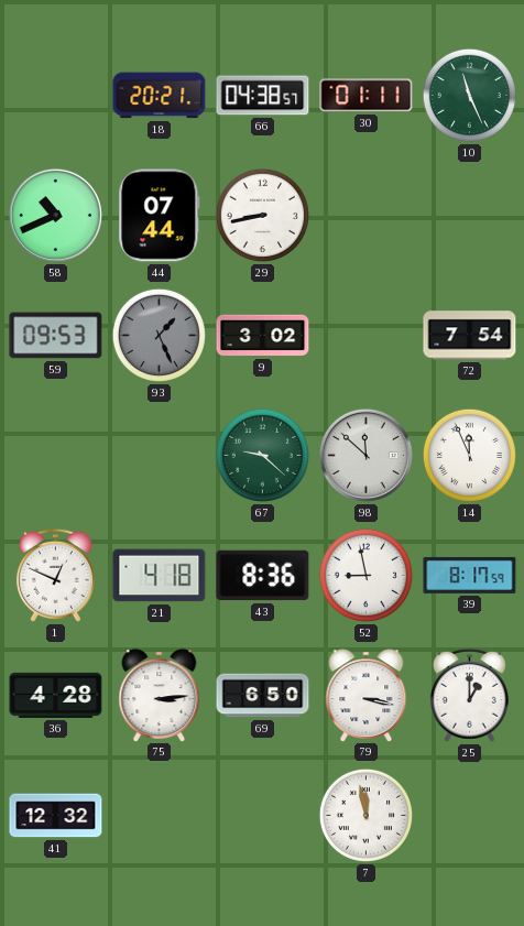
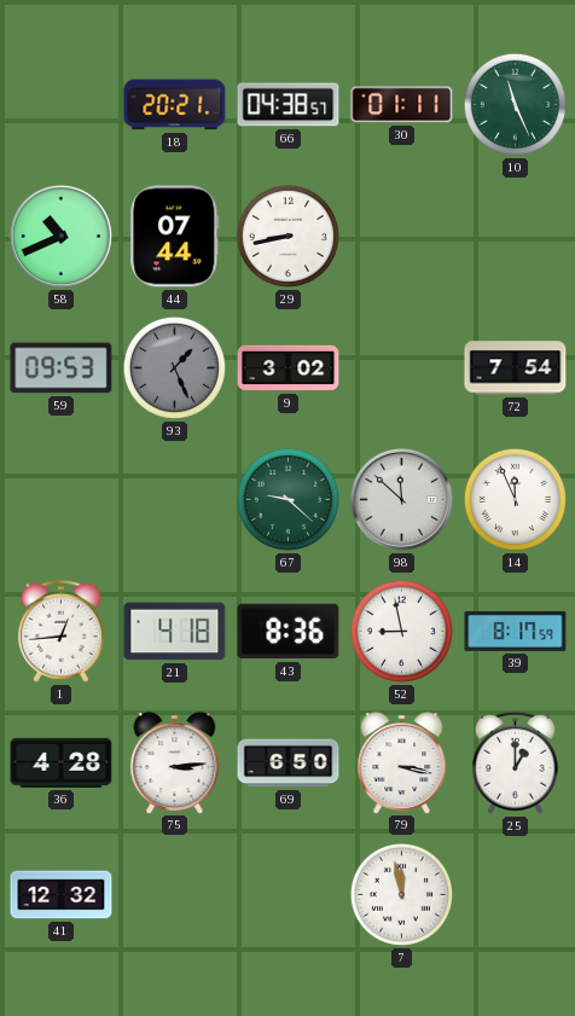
1: 12:49 -> 12:44 (60, 631)
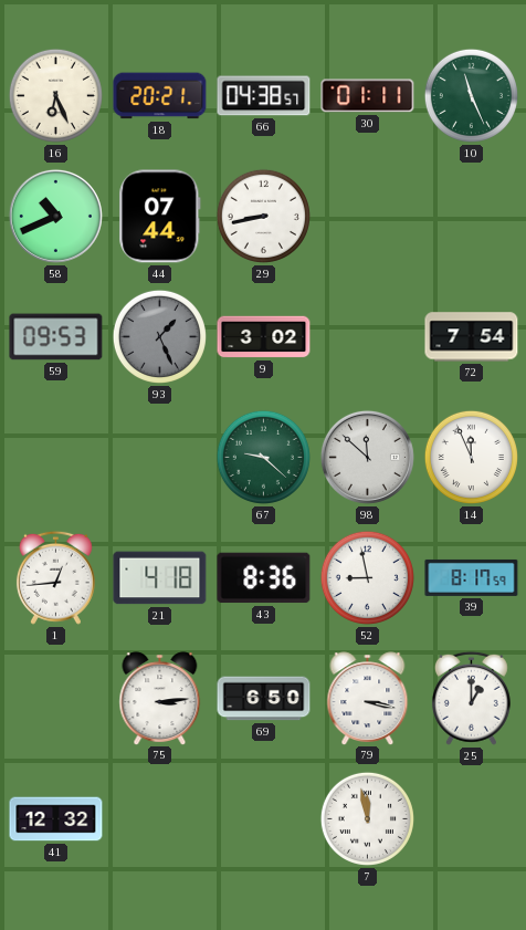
16: none -> 6:26 (55, 95)
36: 4:28 -> none (62, 762)
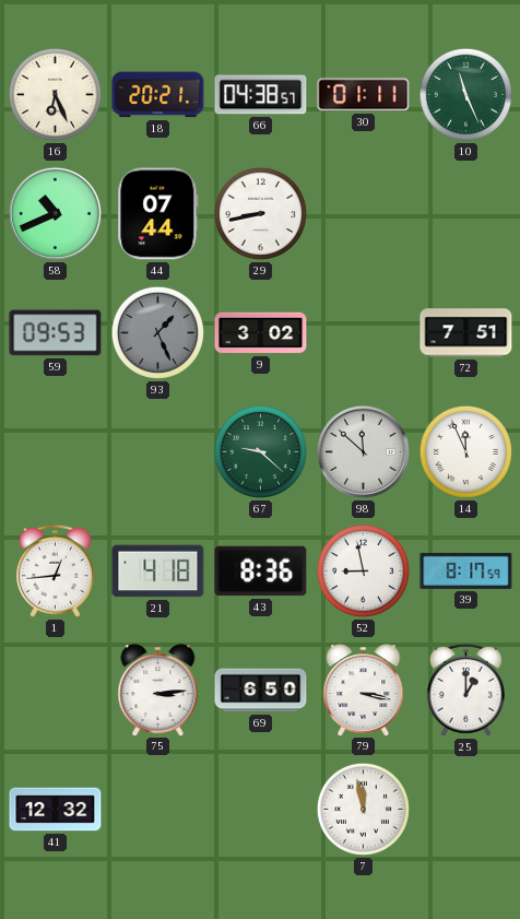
72: 7:54 -> 7:51 (466, 333)
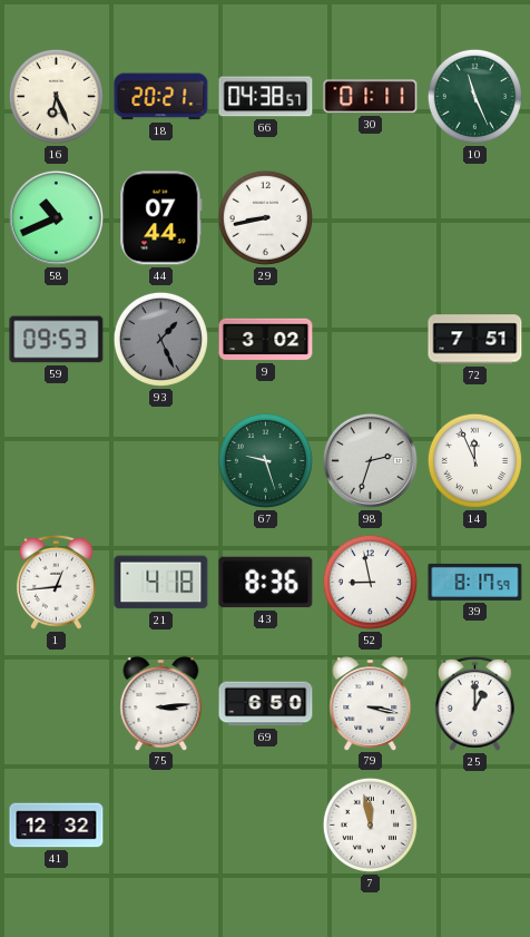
67: 9:22 -> 9:27 (265, 460)
98: 11:52 -> 2:33 (370, 460)
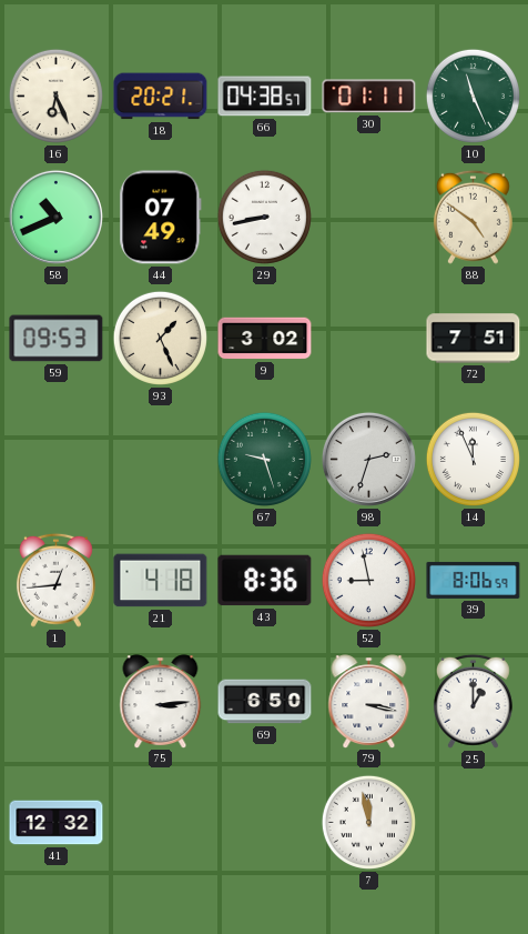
44: 07:44 -> 07:49 (161, 218)
88: none -> 4:51 (473, 217)
93 dial: grey -> cream (160, 338)
39: 8:17 -> 8:06 (474, 580)
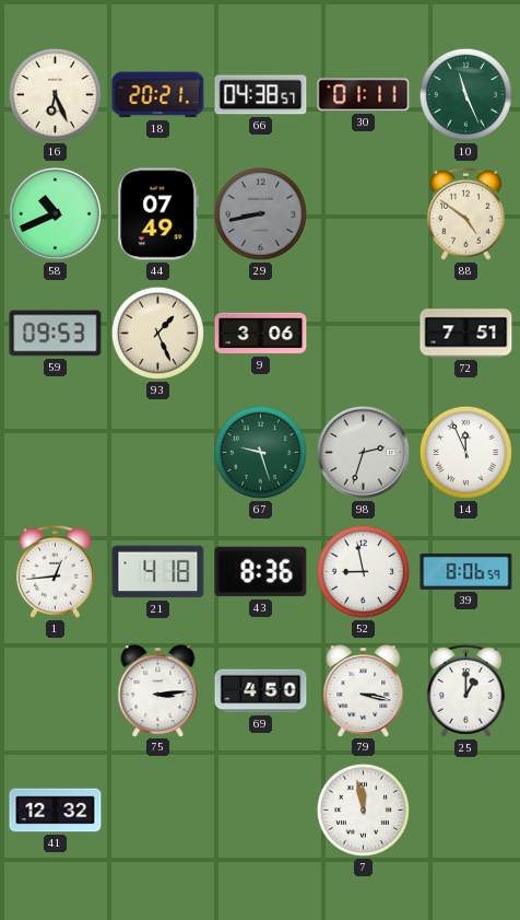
29 dial: white -> grey (260, 213)
9: 3:02 -> 3:06 (261, 334)
69: 6:50 -> 4:50 (261, 691)
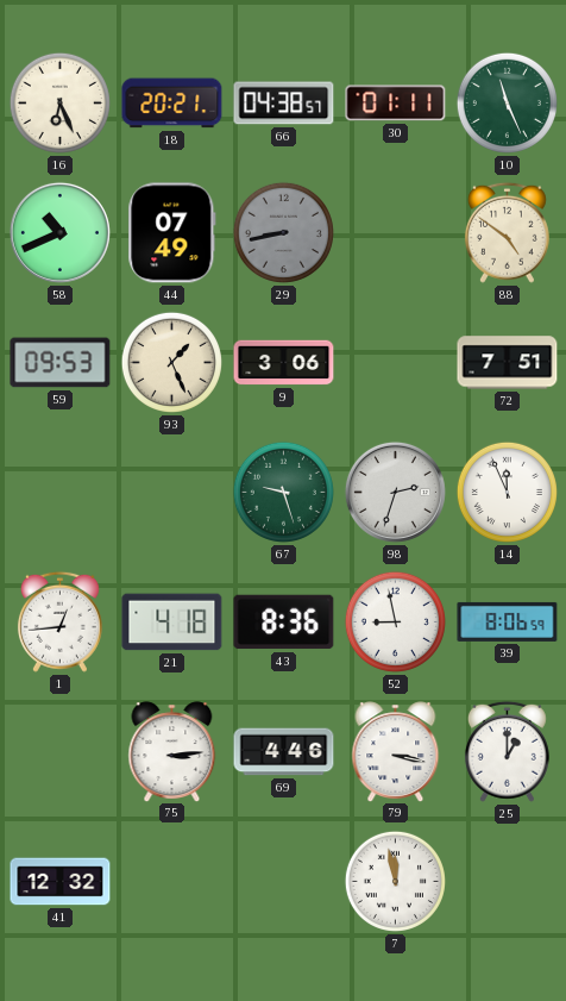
69: 4:50 -> 4:46 (284, 752)
